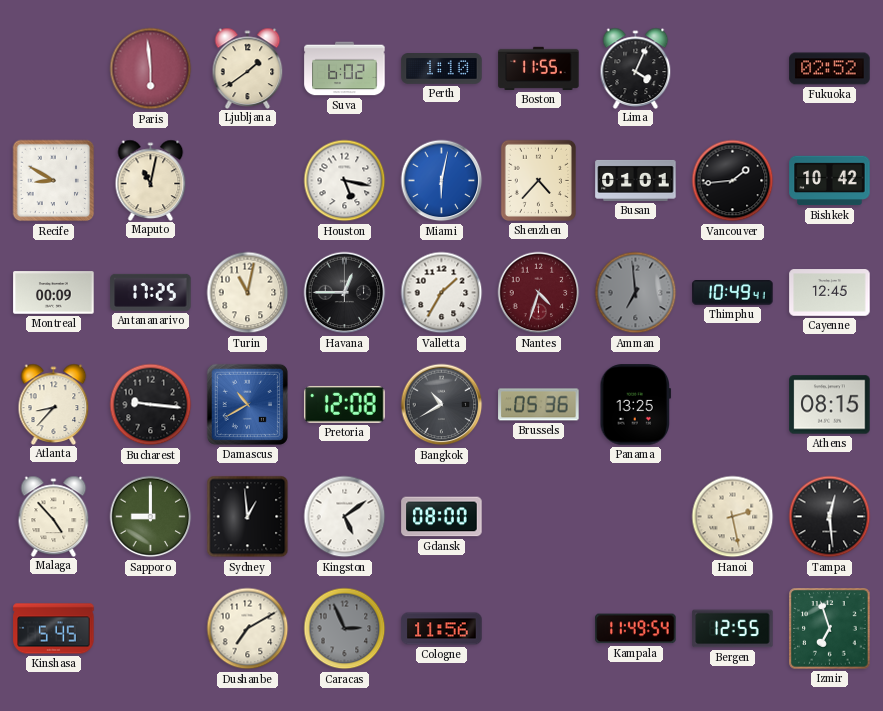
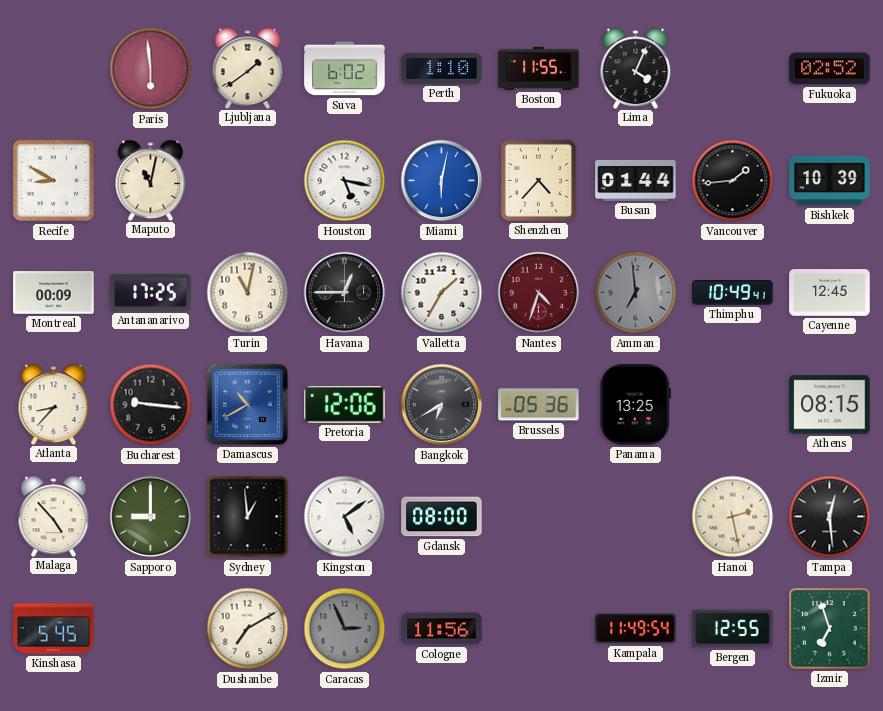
Busan: 01:01 -> 01:44 (636, 180)
Bishkek: 10:42 -> 10:39 (830, 181)
Pretoria: 12:08 -> 12:06 (345, 404)
Bangkok: 10:40 -> 6:40 (442, 405)
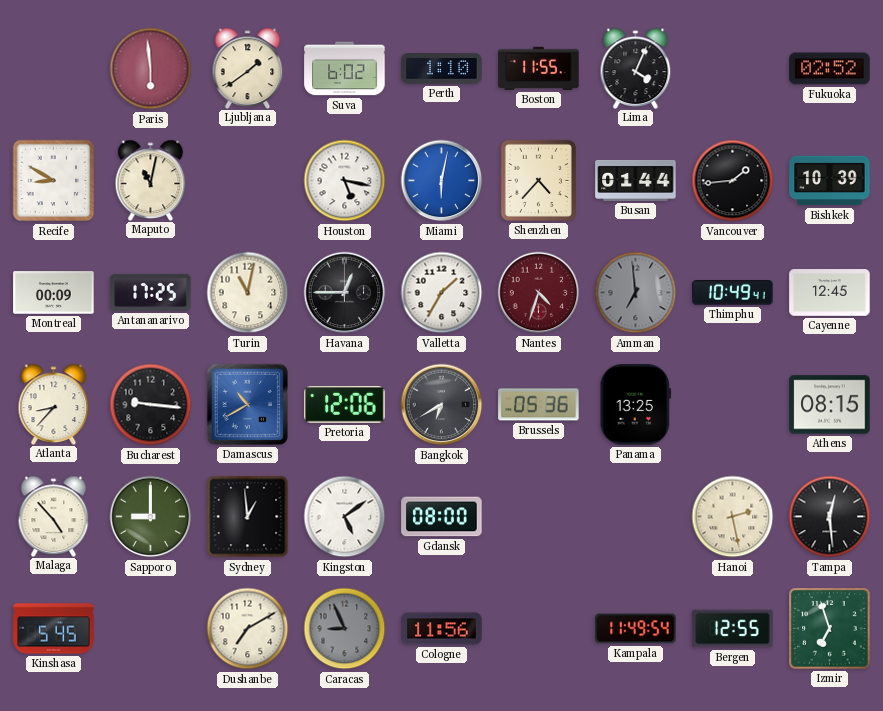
Caracas: 2:56 -> 8:56 (345, 629)
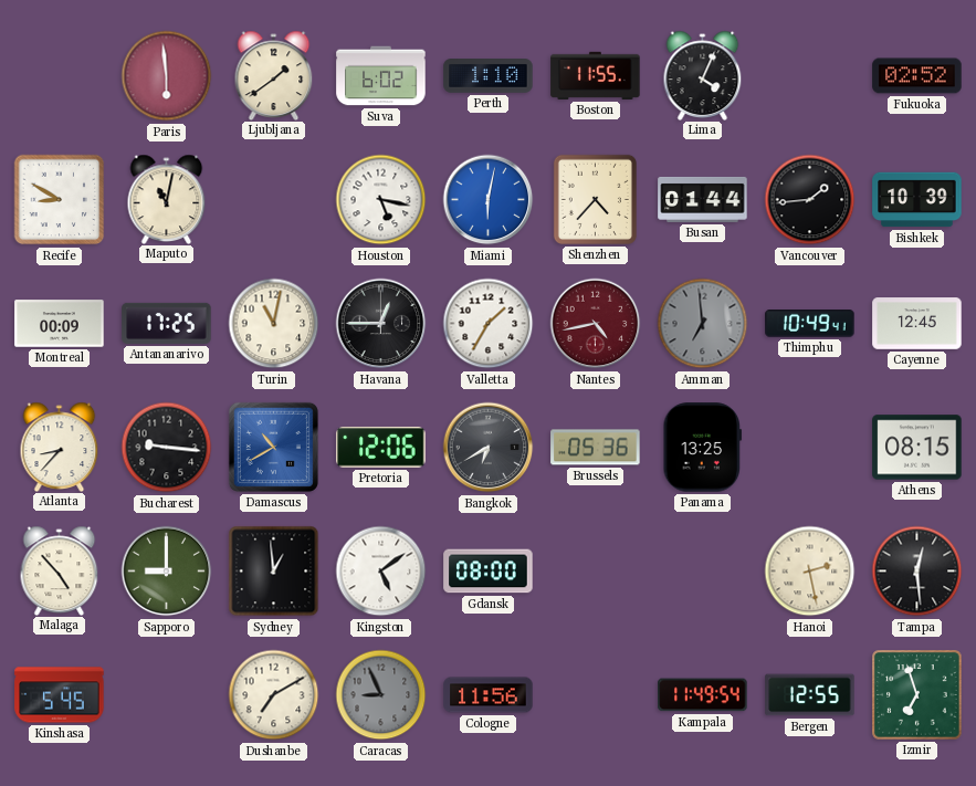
Nantes: 4:33 -> 4:43 (596, 324)
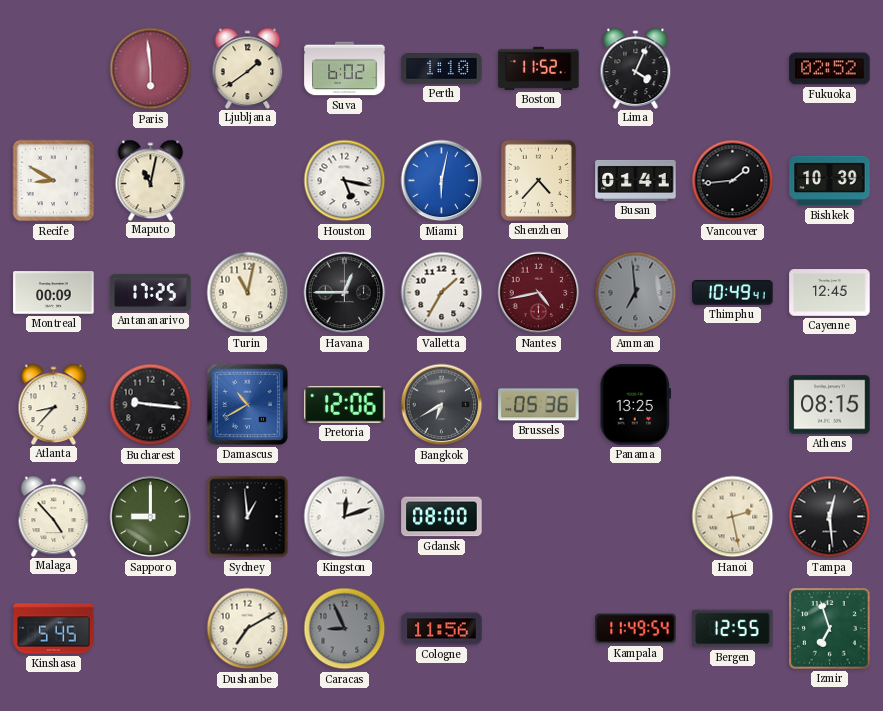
Boston: 11:55 -> 11:52 (539, 68)
Busan: 01:44 -> 01:41 (636, 180)
Kingston: 5:09 -> 12:12 (345, 517)
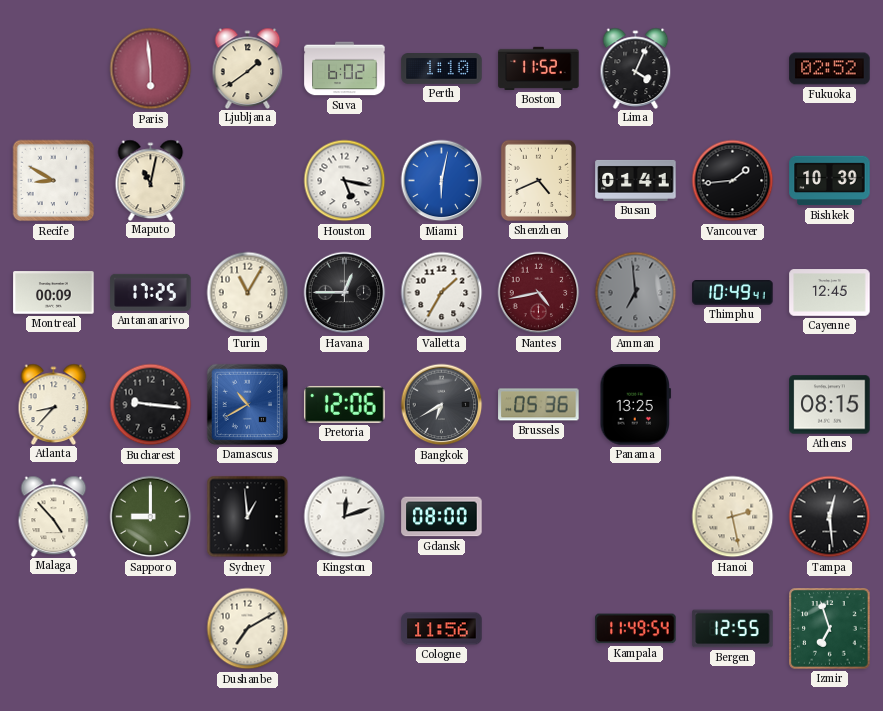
Shenzhen: 4:37 -> 4:41 (538, 180)
Turin: 11:02 -> 11:05 (248, 293)
Kinshasa: 5:45 -> none (54, 629)
Caracas: 8:56 -> none (345, 629)
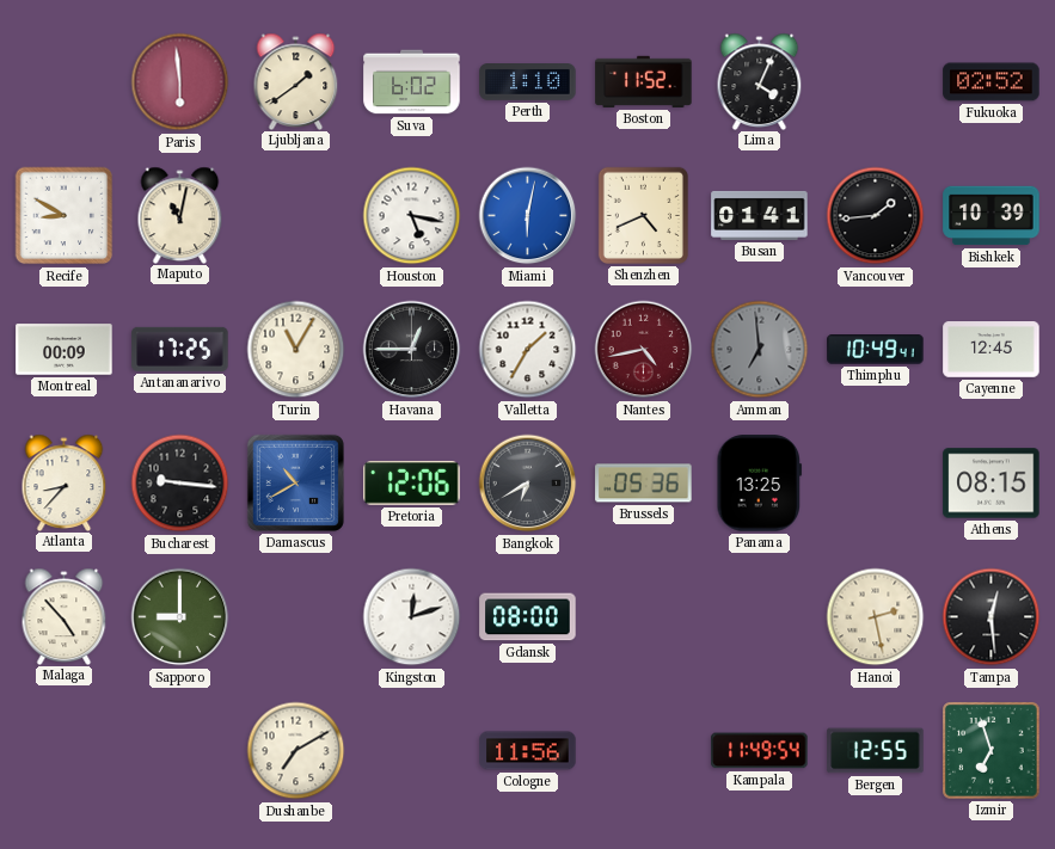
Sydney: 12:59 -> none (248, 517)
